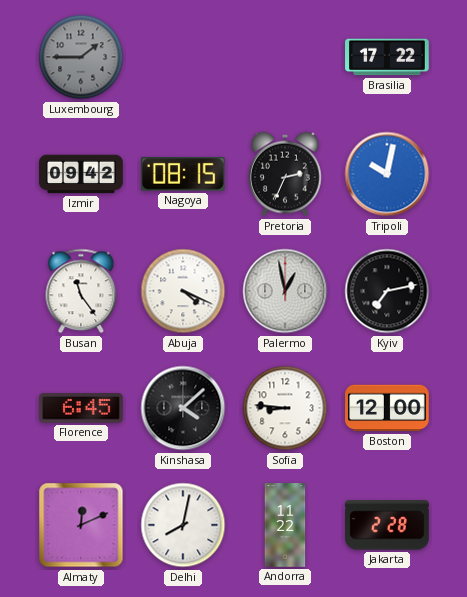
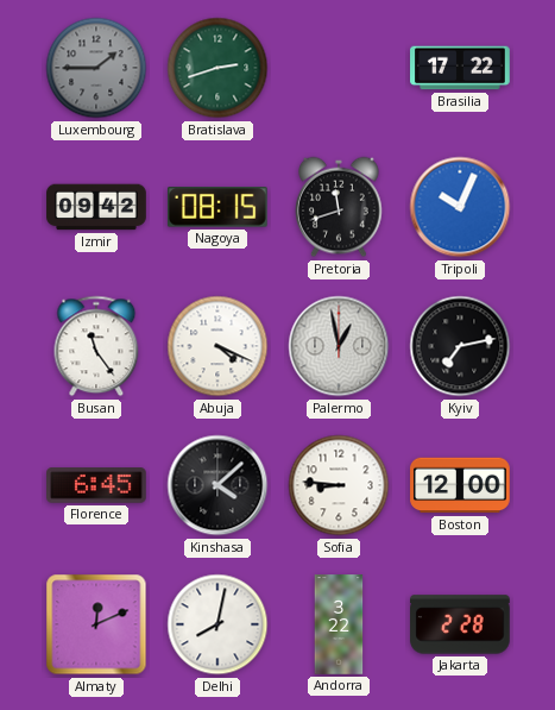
Bratislava: none -> 2:42 (217, 68)
Pretoria: 2:34 -> 11:42 (340, 207)
Tripoli: 10:02 -> 10:04 (460, 207)
Andorra: 11:22 -> 3:22 (339, 624)
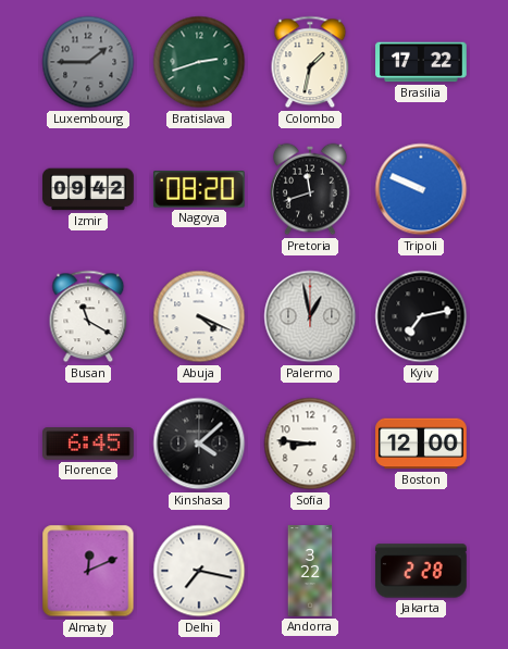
Colombo: none -> 1:32 (310, 62)
Nagoya: 08:15 -> 08:20 (199, 189)
Tripoli: 10:04 -> 9:49 (421, 189)
Busan: 11:24 -> 11:20 (88, 316)
Delhi: 8:02 -> 7:17 (199, 571)
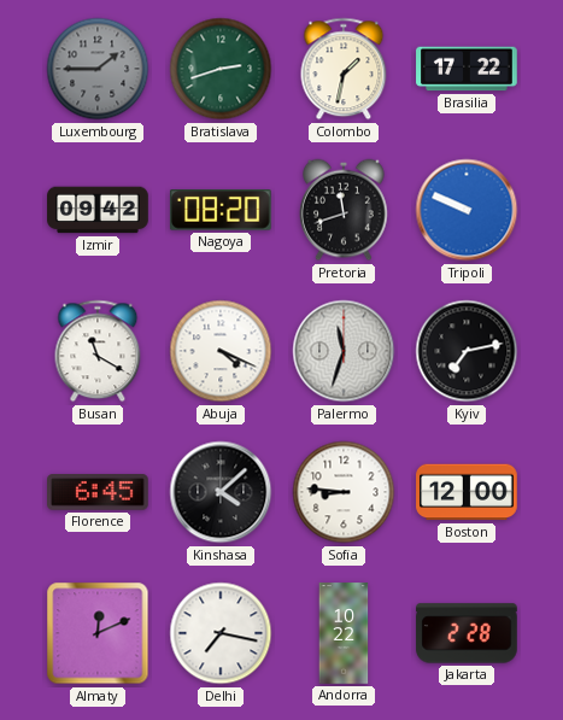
Palermo: 12:58 -> 11:33 (344, 351)
Andorra: 3:22 -> 10:22 (344, 633)
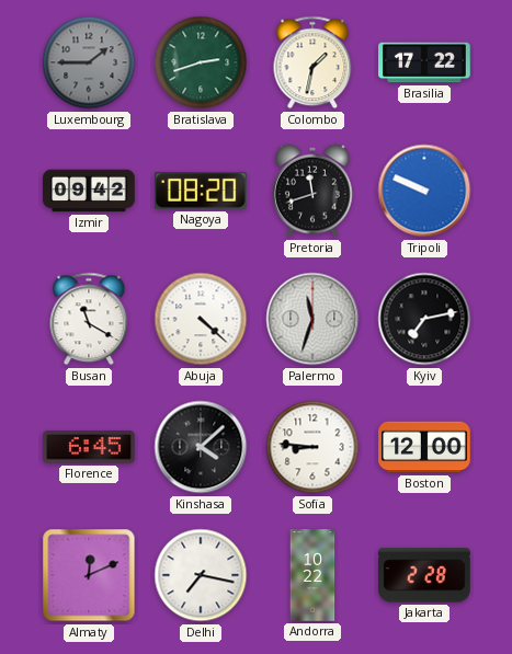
Abuja: 4:19 -> 4:22 (201, 319)
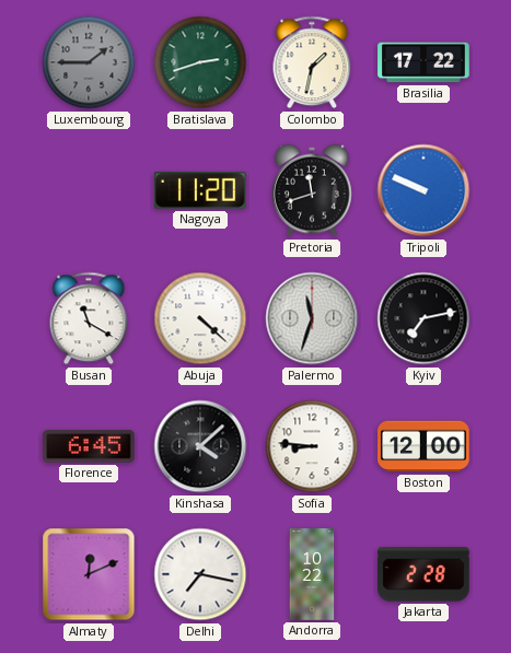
Izmir: 09:42 -> none (89, 191)
Nagoya: 08:20 -> 11:20 (200, 190)
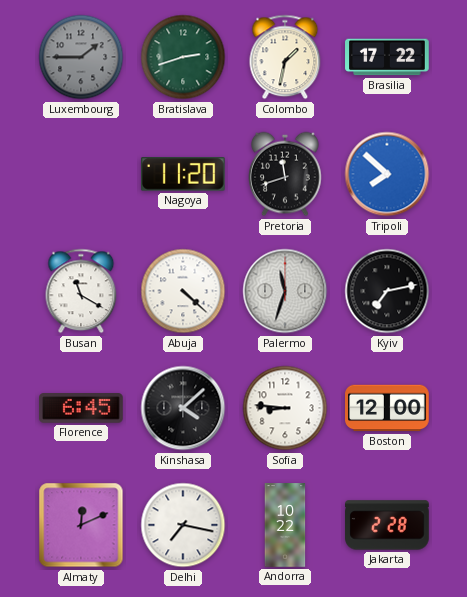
Tripoli: 9:49 -> 7:52 (387, 174)
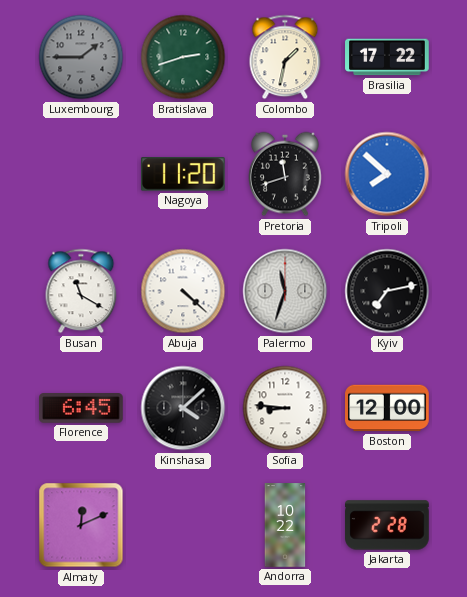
Delhi: 7:17 -> none (183, 525)
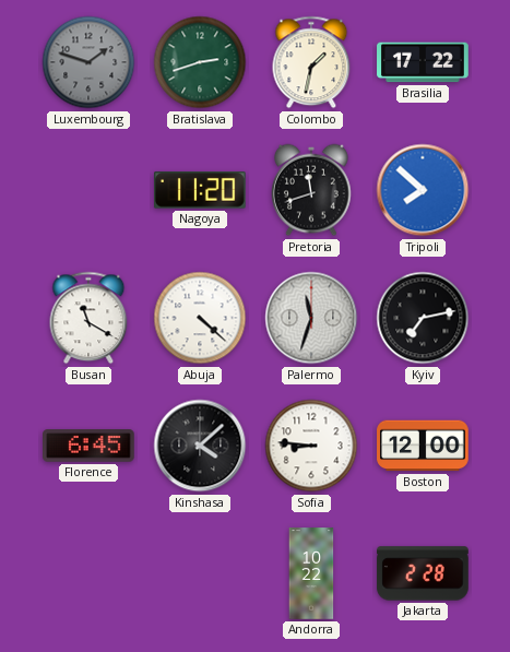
Luxembourg: 1:45 -> 1:48 (88, 62)
Almaty: 12:11 -> none (81, 525)
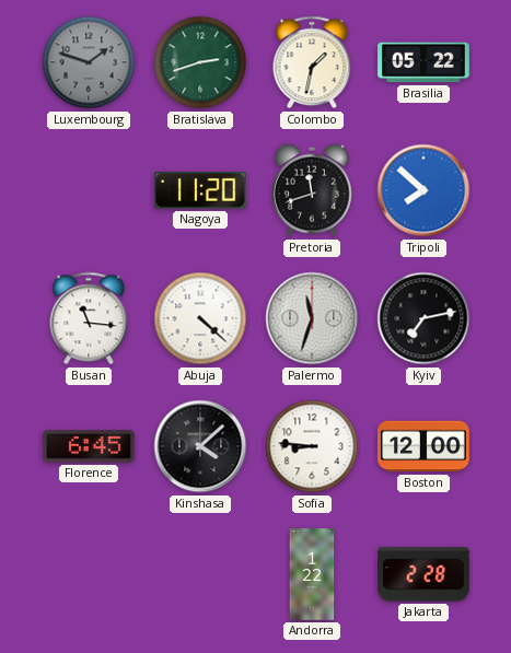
Brasilia: 17:22 -> 05:22 (423, 62)
Busan: 11:20 -> 11:16 (89, 318)
Andorra: 10:22 -> 1:22 (312, 574)
